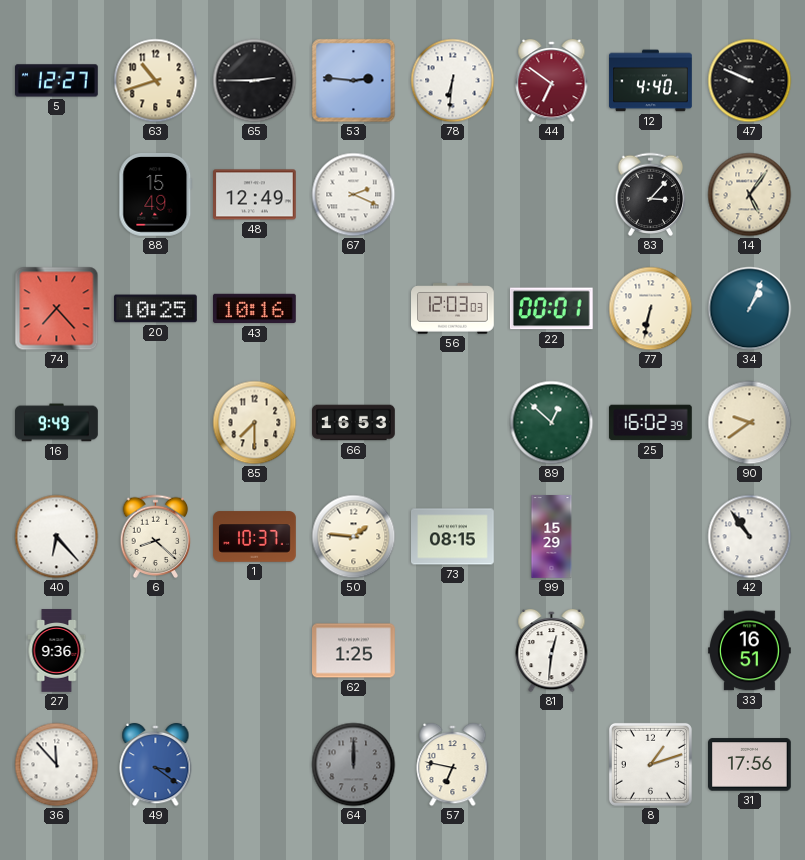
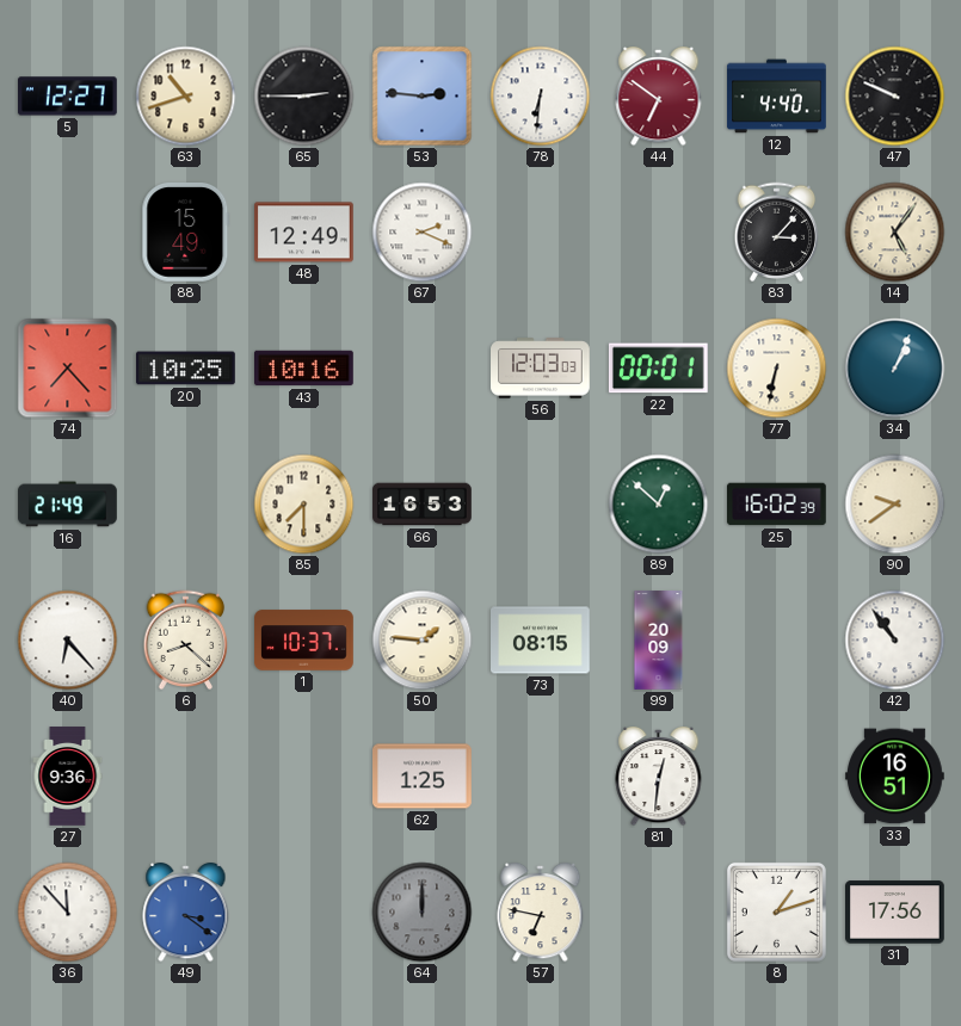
16: 9:49 -> 21:49 (68, 505)
99: 15:29 -> 20:09 (659, 641)
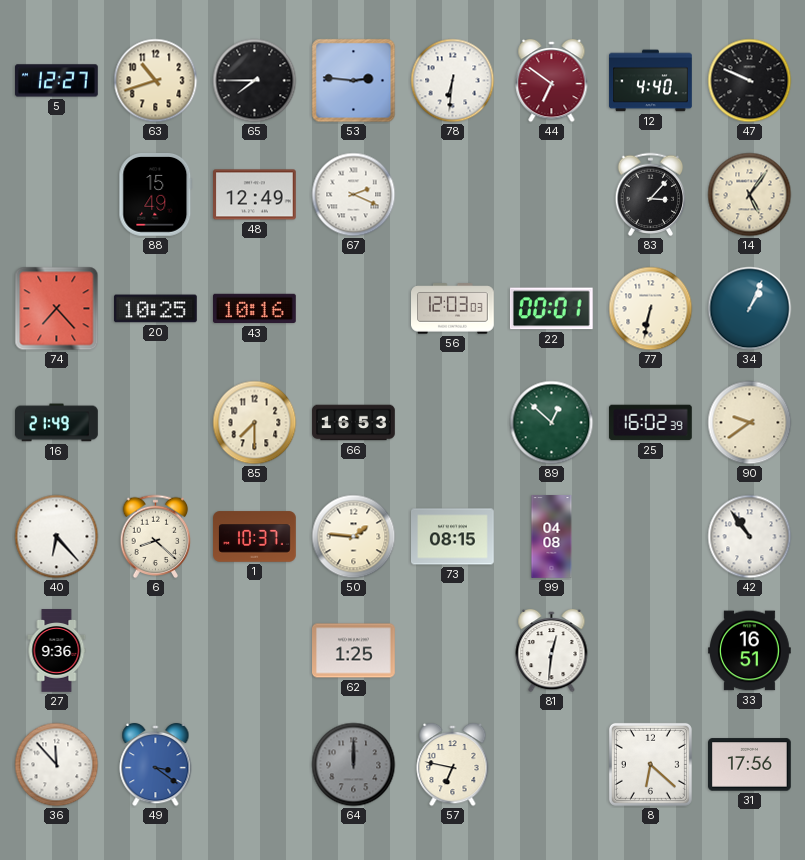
65: 2:45 -> 7:45 (255, 81)
99: 20:09 -> 04:08 (552, 537)
8: 1:12 -> 6:22 (650, 764)
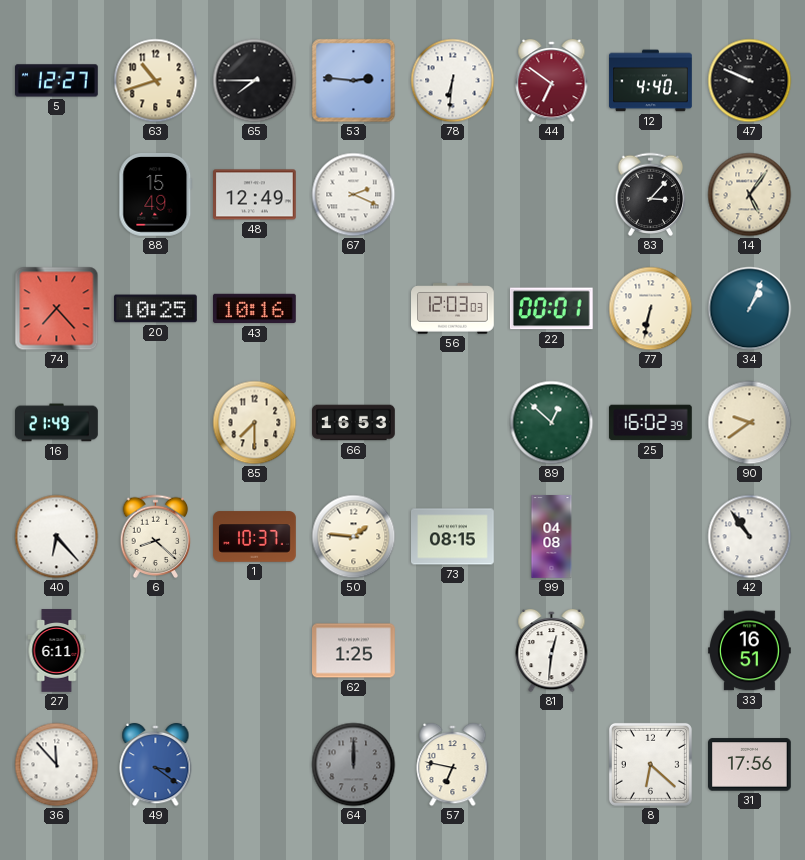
27: 9:36 -> 6:11 (57, 651)
